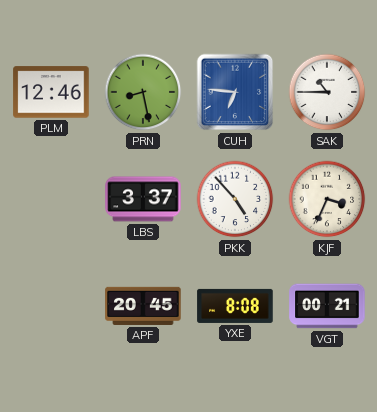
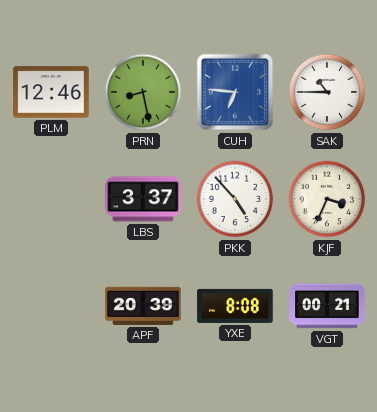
APF: 20:45 -> 20:39 (143, 306)
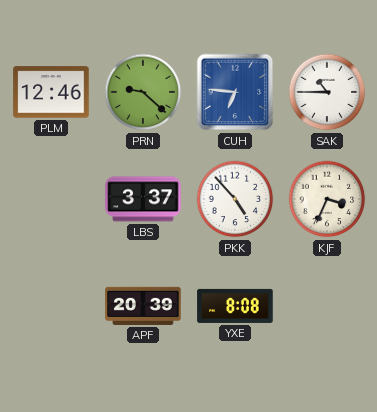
PRN: 8:28 -> 9:22 (143, 92)
VGT: 00:21 -> none (327, 306)
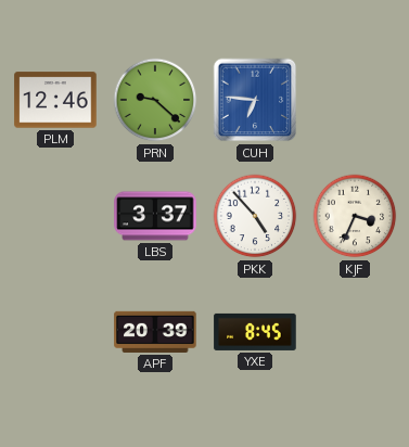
SAK: 10:45 -> none (327, 92)
YXE: 8:08 -> 8:45 (255, 332)
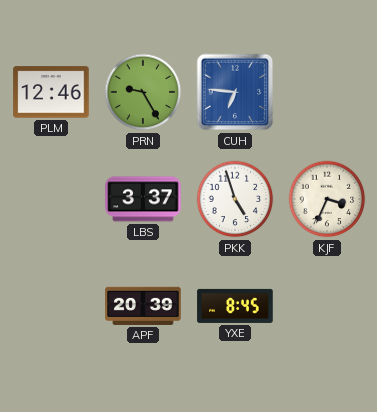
PRN: 9:22 -> 9:25 (143, 92)
PKK: 4:53 -> 4:57 (235, 199)
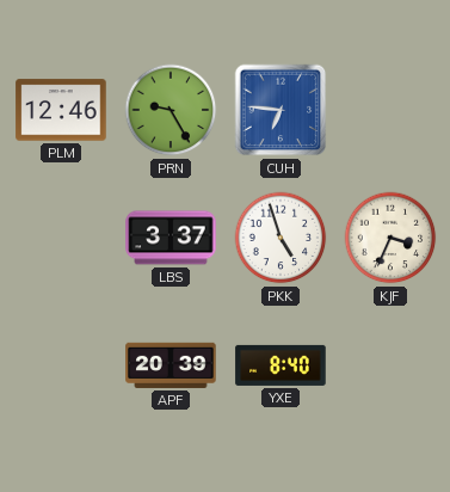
YXE: 8:45 -> 8:40 (281, 365)
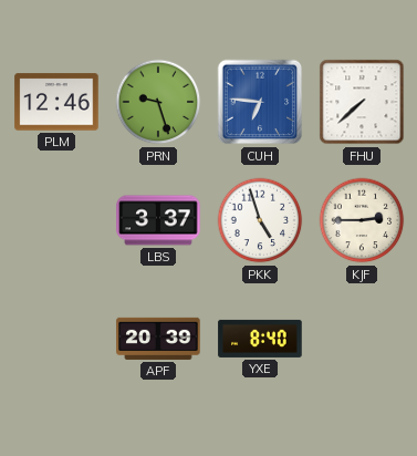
PRN: 9:25 -> 9:27 (158, 102)
FHU: none -> 7:38 (362, 102)
KJF: 3:34 -> 2:45 (362, 220)
